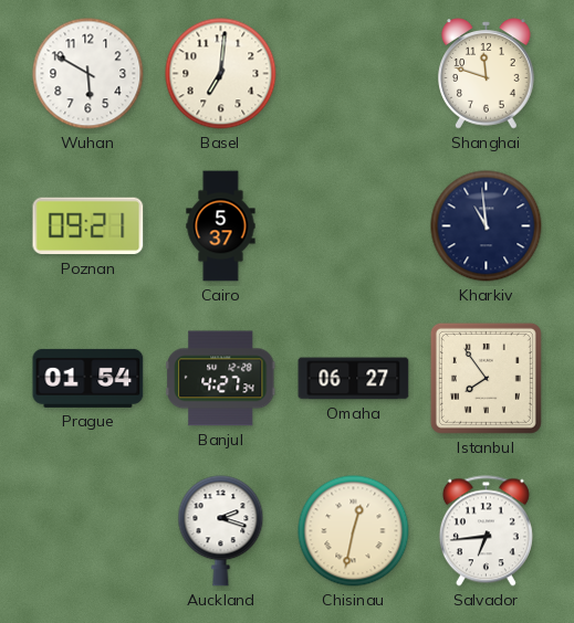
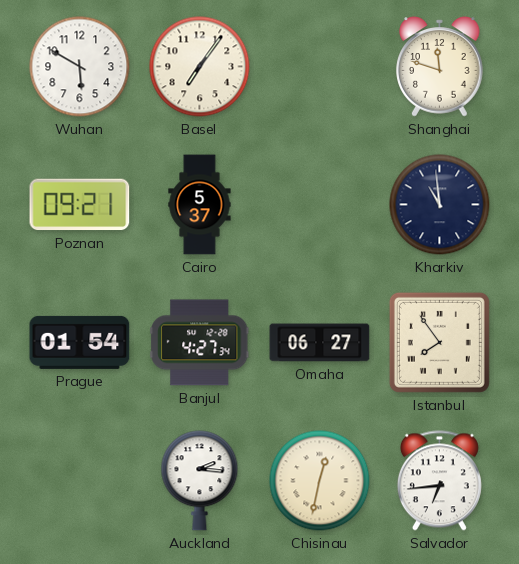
Basel: 7:01 -> 7:06 (200, 67)
Auckland: 2:18 -> 2:16 (200, 481)
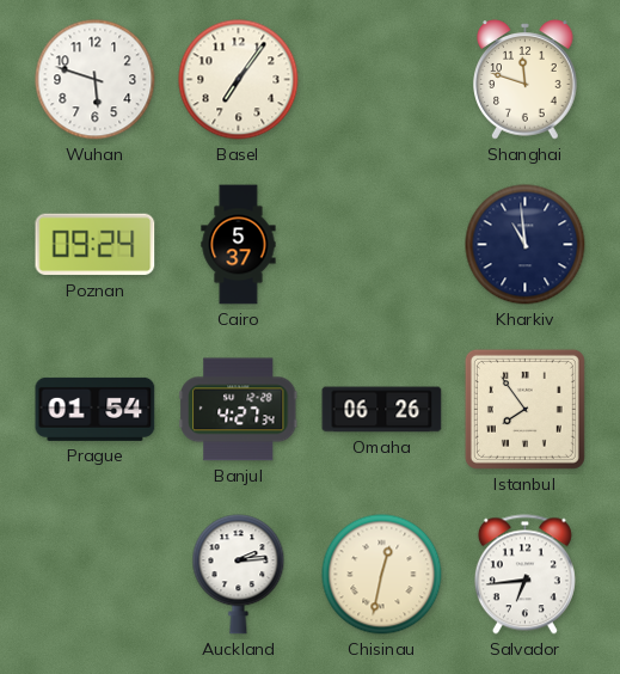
Wuhan: 5:50 -> 5:48 (96, 80)
Poznan: 09:21 -> 09:24 (96, 245)
Omaha: 06:27 -> 06:26 (382, 410)
Auckland: 2:16 -> 2:14 (239, 575)
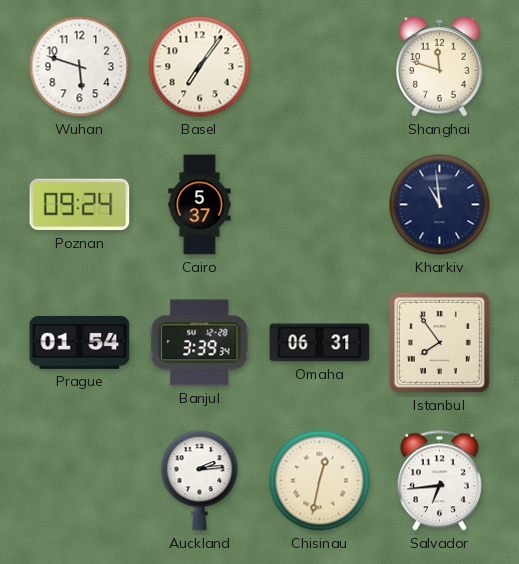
Banjul: 4:27 -> 3:39 (200, 343)
Omaha: 06:26 -> 06:31 (320, 343)
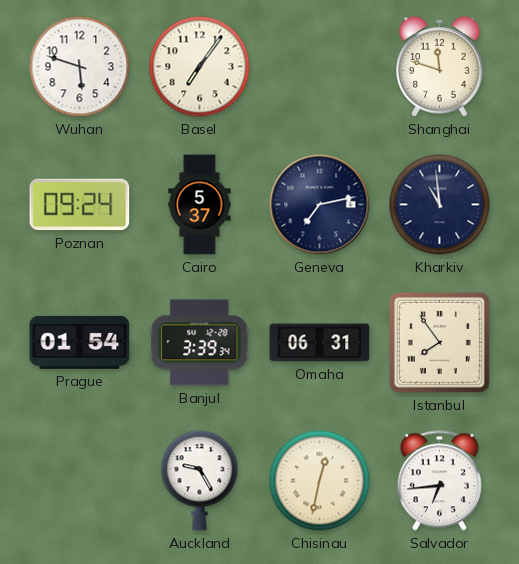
Geneva: none -> 7:13 (320, 205)
Auckland: 2:14 -> 9:25 (200, 481)
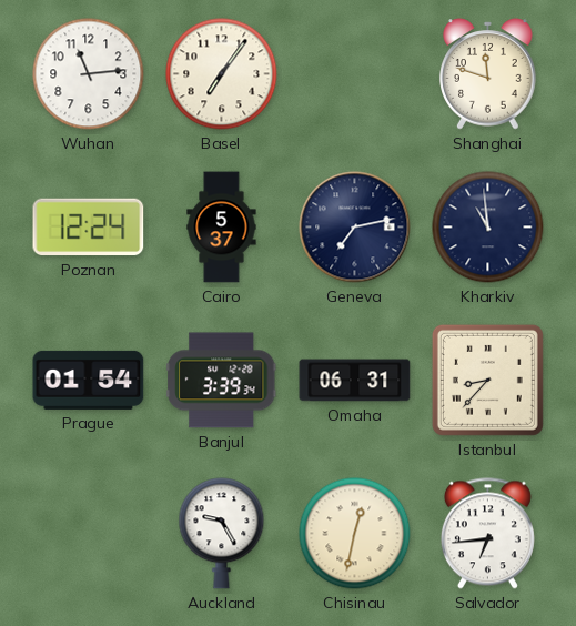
Wuhan: 5:48 -> 11:14 (89, 74)
Poznan: 09:24 -> 12:24 (89, 228)
Istanbul: 7:54 -> 8:37 (487, 380)
